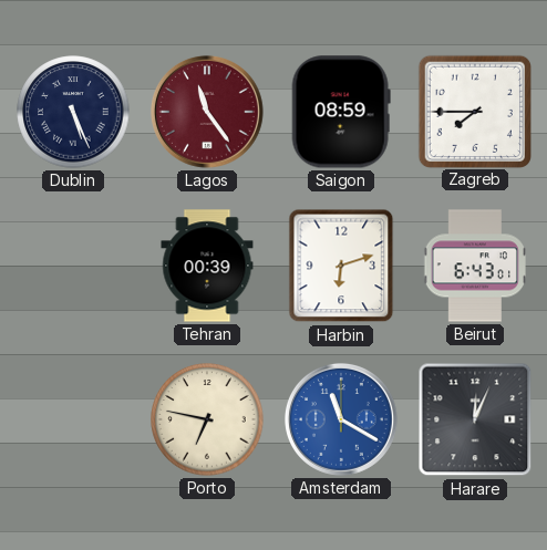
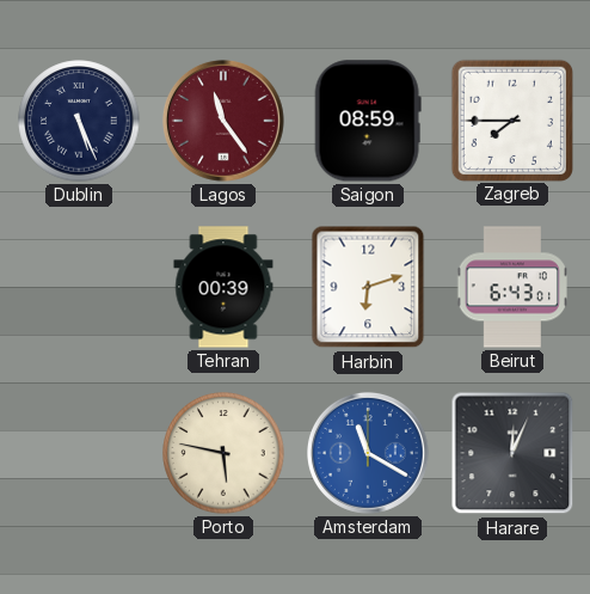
Porto: 6:47 -> 5:47 (223, 453)
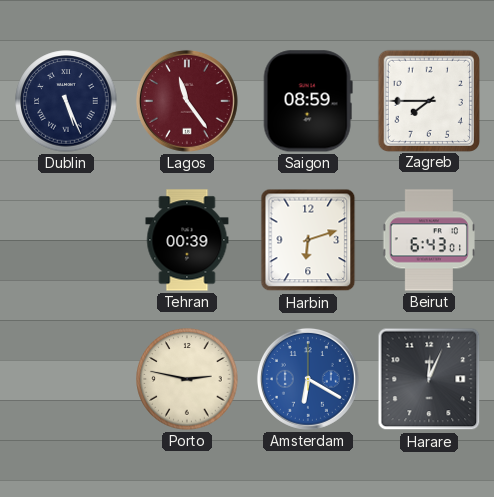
Porto: 5:47 -> 2:47 (187, 379)
Amsterdam: 11:20 -> 6:20 (308, 379)
